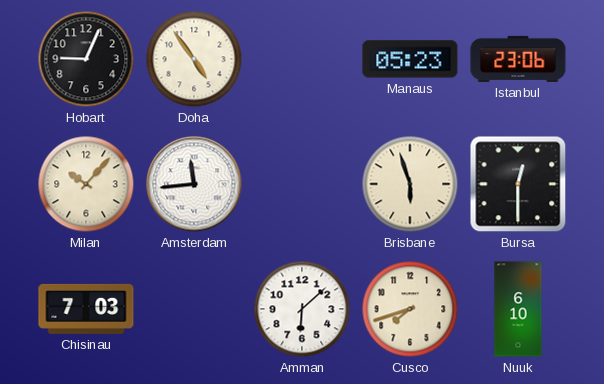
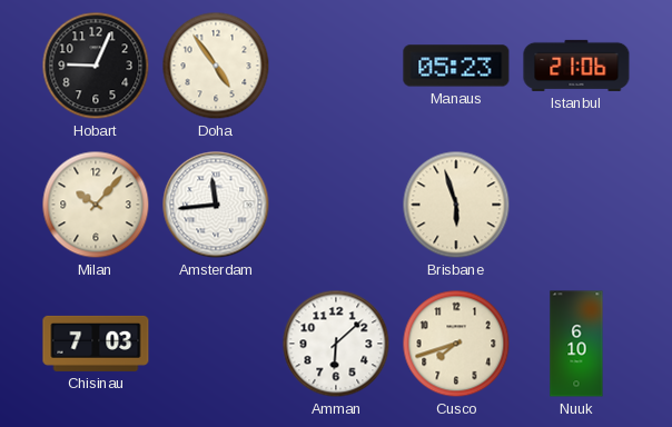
Istanbul: 23:06 -> 21:06 (576, 66)
Bursa: 12:30 -> none (518, 184)
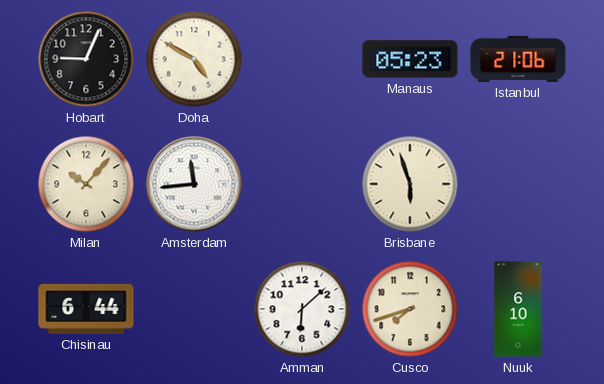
Doha: 4:54 -> 4:50 (194, 59)
Chisinau: 7:03 -> 6:44 (86, 309)
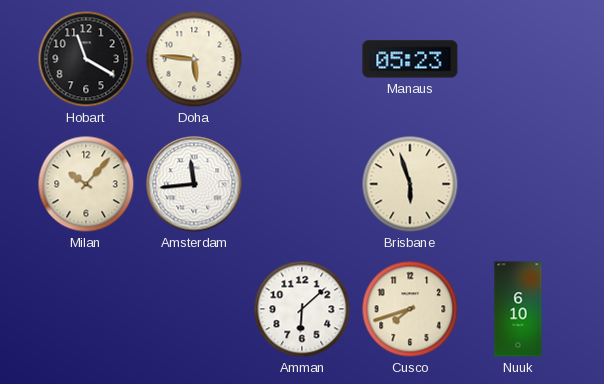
Hobart: 9:04 -> 11:20 (86, 59)
Doha: 4:50 -> 5:46 (194, 59)
Istanbul: 21:06 -> none (518, 59)
Chisinau: 6:44 -> none (86, 309)
